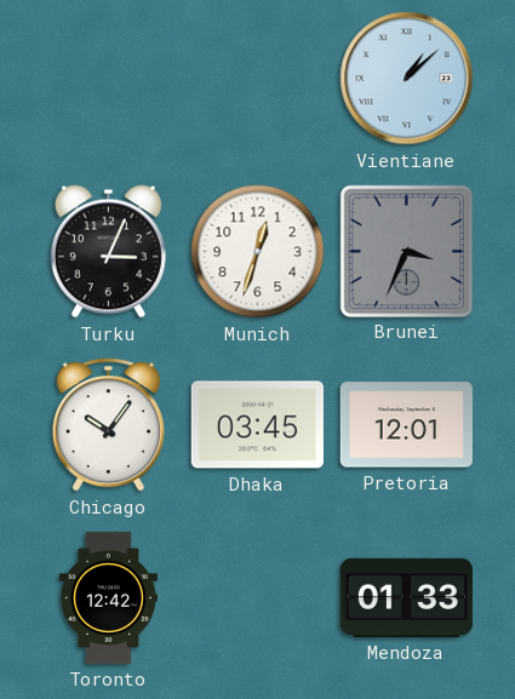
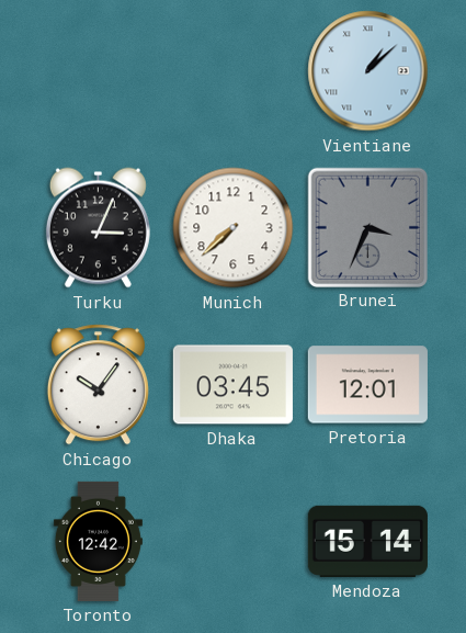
Munich: 12:33 -> 7:38 (234, 228)
Mendoza: 01:33 -> 15:14 (367, 541)
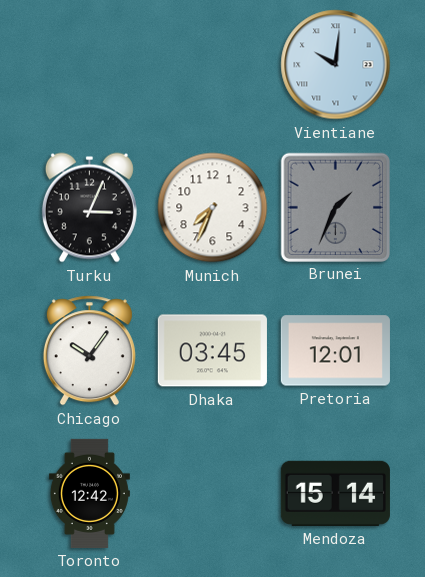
Vientiane: 1:08 -> 10:01 (336, 65)
Munich: 7:38 -> 7:34 (213, 208)
Brunei: 3:34 -> 1:34 (335, 207)
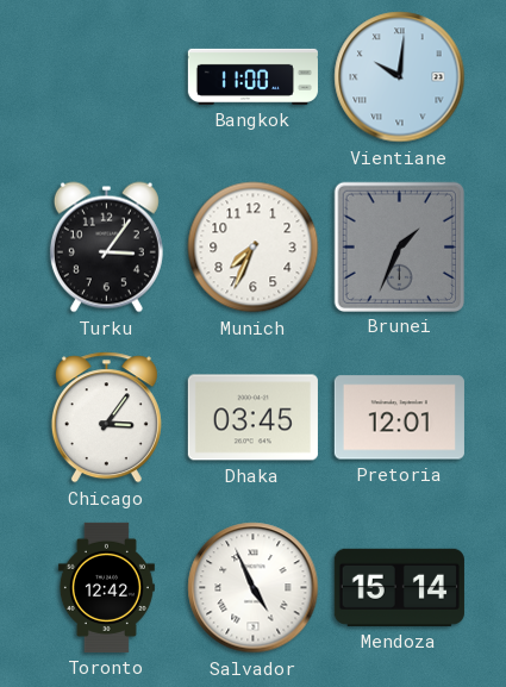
Bangkok: none -> 11:00 (252, 76)
Turku: 3:04 -> 3:06 (106, 248)
Chicago: 10:06 -> 3:06 (106, 418)
Salvador: none -> 4:56 (254, 588)
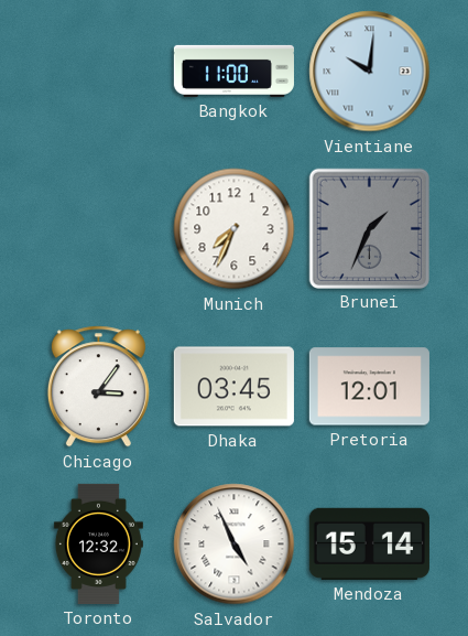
Turku: 3:06 -> none (106, 248)
Toronto: 12:42 -> 12:32 (98, 543)
